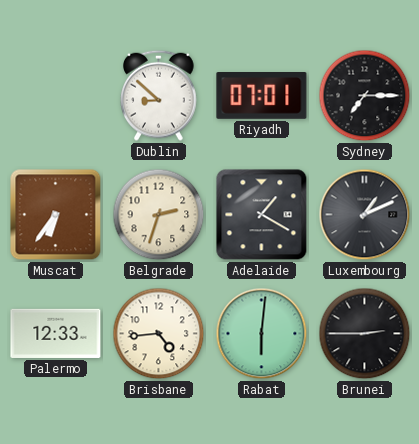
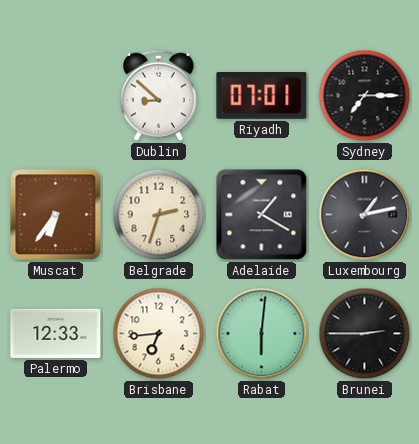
Luxembourg: 1:11 -> 1:13 (365, 215)
Brisbane: 4:44 -> 6:44 (159, 334)
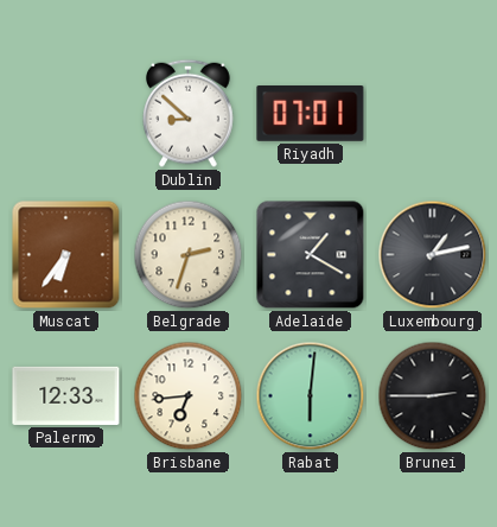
Sydney: 7:15 -> none (365, 96)
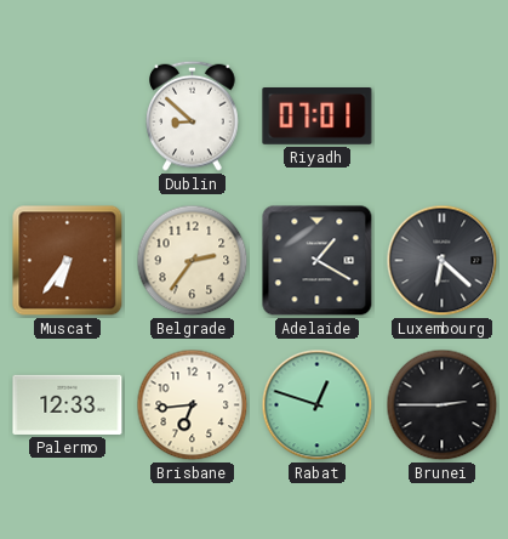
Belgrade: 2:33 -> 2:36 (193, 261)
Luxembourg: 1:13 -> 6:22 (443, 261)
Rabat: 6:01 -> 12:48 (318, 405)
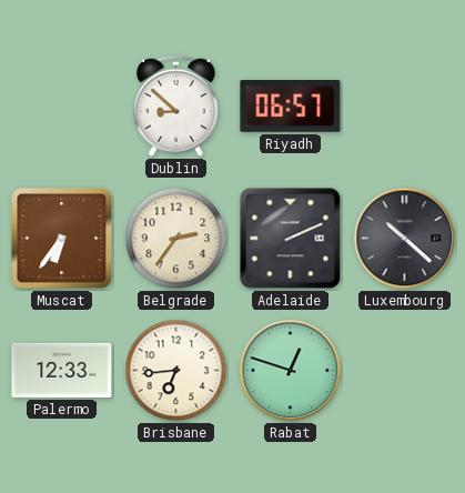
Riyadh: 07:01 -> 06:57 (291, 107)
Adelaide: 1:20 -> 2:11 (291, 239)
Luxembourg: 6:22 -> 10:22 (405, 239)
Brunei: 2:45 -> none (443, 405)
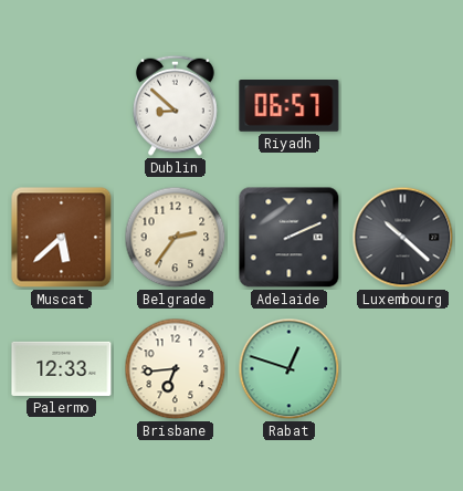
Muscat: 6:36 -> 5:38 (62, 238)
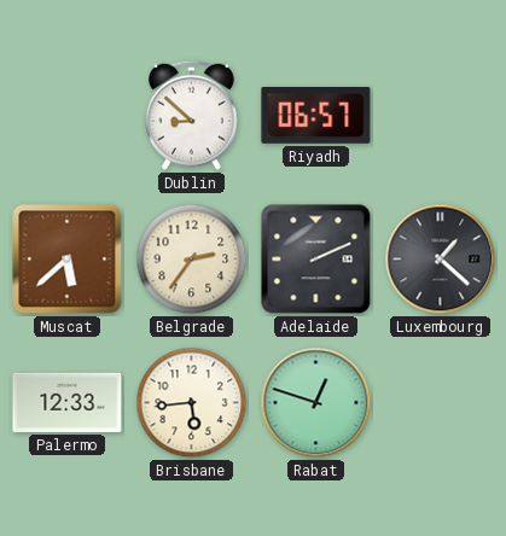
Luxembourg: 10:22 -> 1:22 (441, 260)
Brisbane: 6:44 -> 5:44 (192, 403)
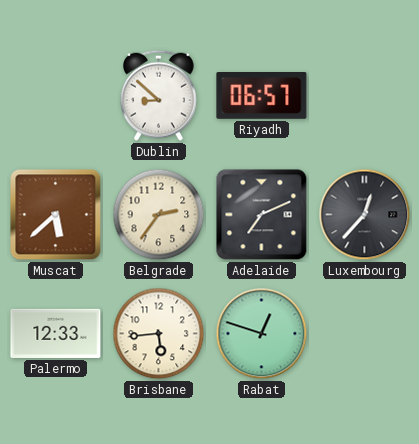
Adelaide: 2:11 -> 7:11 (262, 215)
Luxembourg: 1:22 -> 12:37 (365, 215)
